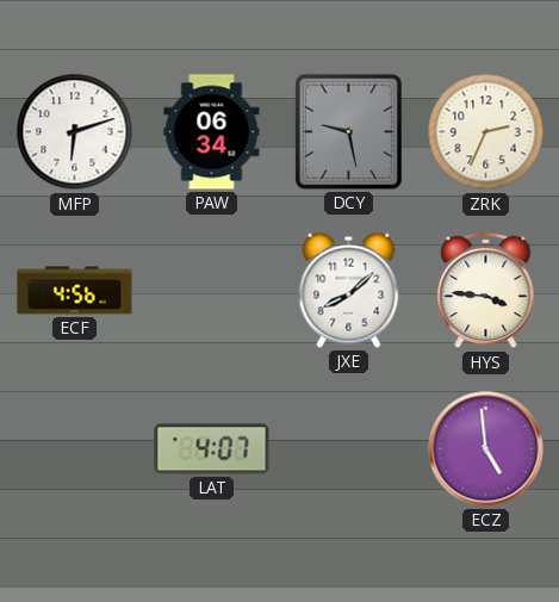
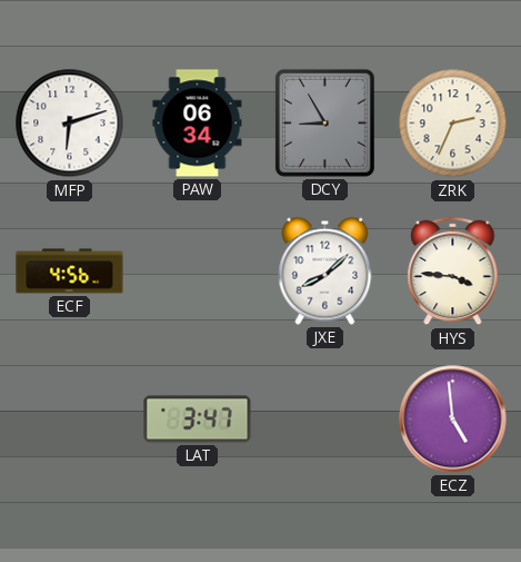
DCY: 9:28 -> 8:55 (324, 122)
LAT: 4:07 -> 3:47 (198, 420)
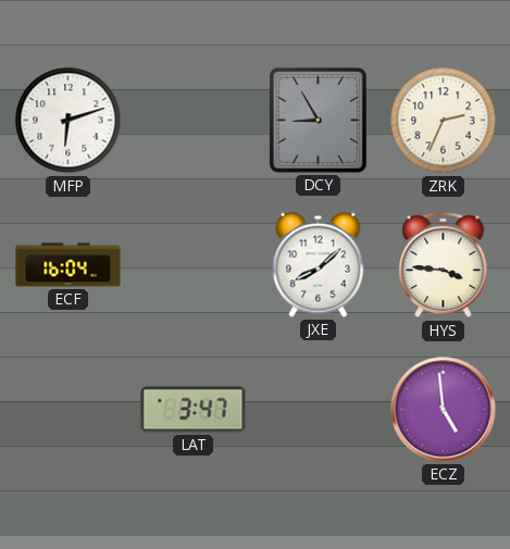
PAW: 06:34 -> none (198, 124)
ECF: 4:56 -> 16:04 (69, 265)
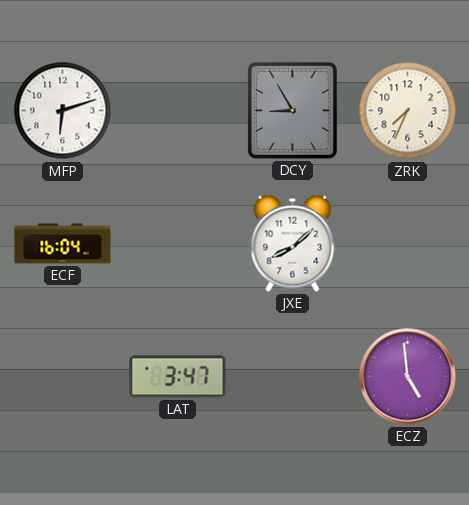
ZRK: 2:34 -> 7:34 (408, 111)
HYS: 3:46 -> none (444, 265)
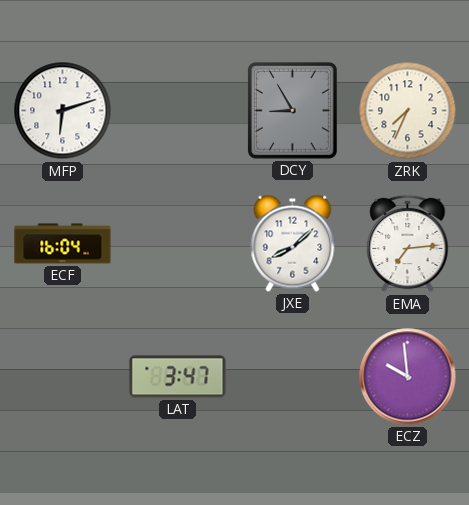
EMA: none -> 7:14 (408, 244)
ECZ: 4:59 -> 9:59 (408, 377)
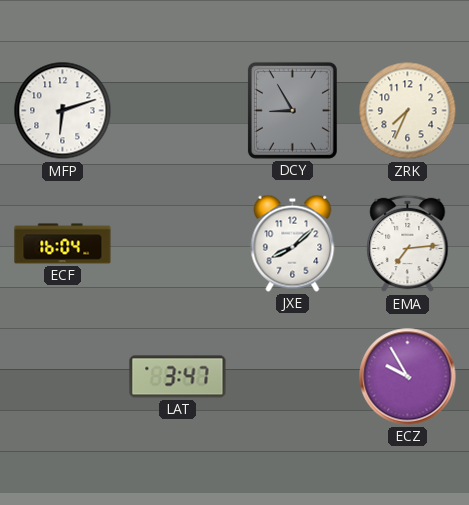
ECZ: 9:59 -> 9:55 (408, 377)
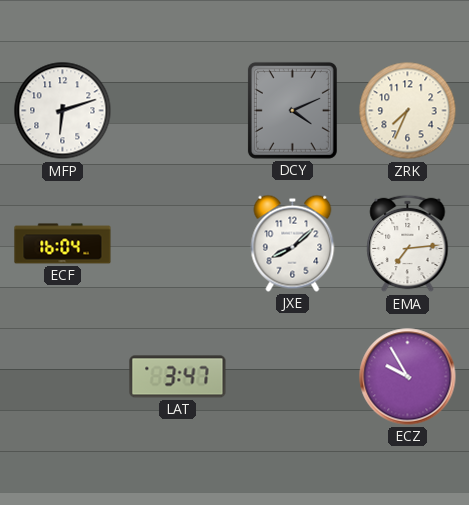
DCY: 8:55 -> 4:11 (292, 110)
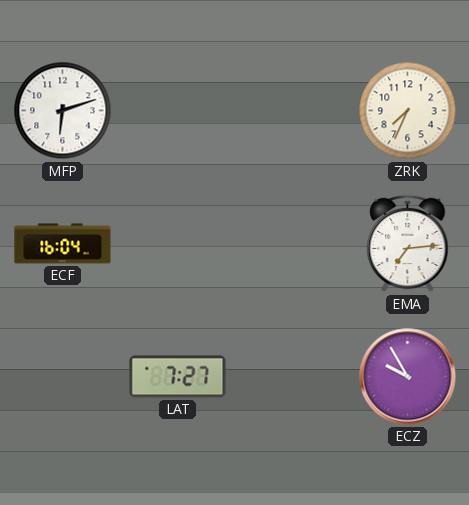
DCY: 4:11 -> none (292, 110)
JXE: 8:08 -> none (293, 243)
LAT: 3:47 -> 7:27 (178, 377)
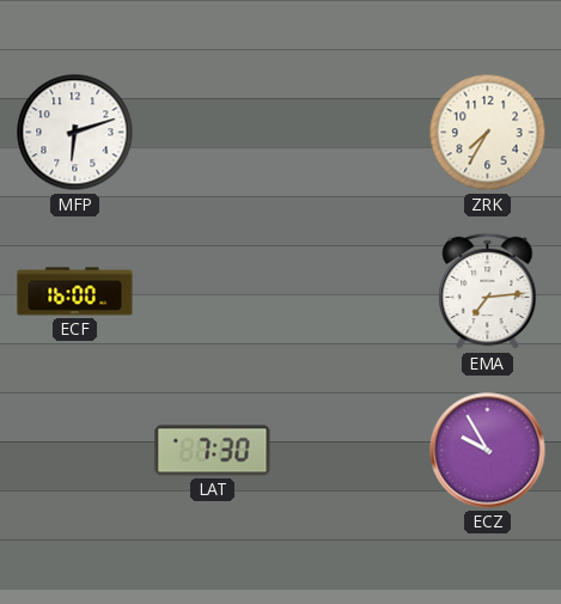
ZRK: 7:34 -> 7:35 (488, 133)
ECF: 16:04 -> 16:00 (75, 292)
LAT: 7:27 -> 7:30 (213, 451)
